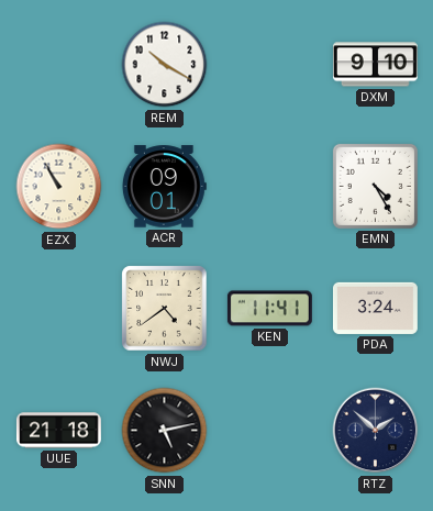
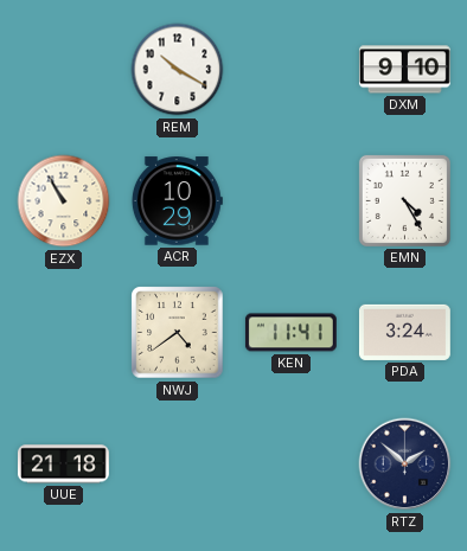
ACR: 09:01 -> 10:29 (177, 201)
SNN: 5:13 -> none (165, 431)
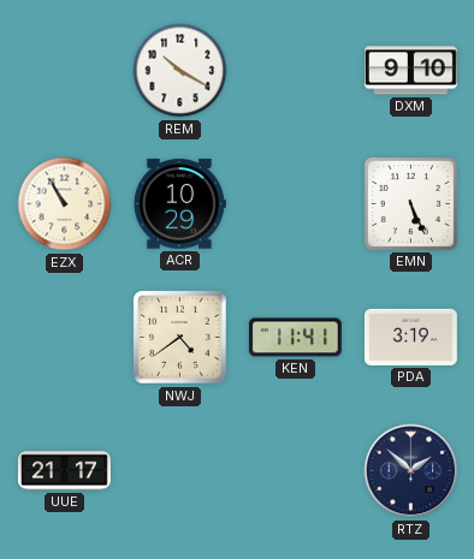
EMN: 4:25 -> 5:26 (410, 203)
PDA: 3:24 -> 3:19 (410, 337)
UUE: 21:18 -> 21:17 (64, 471)
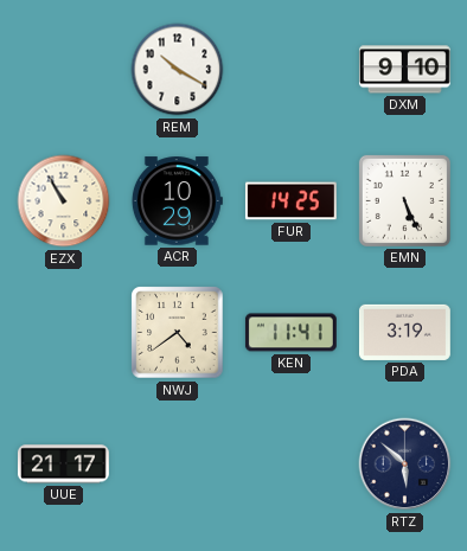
FUR: none -> 14:25 (290, 201)
RTZ: 1:52 -> 5:52 (405, 464)
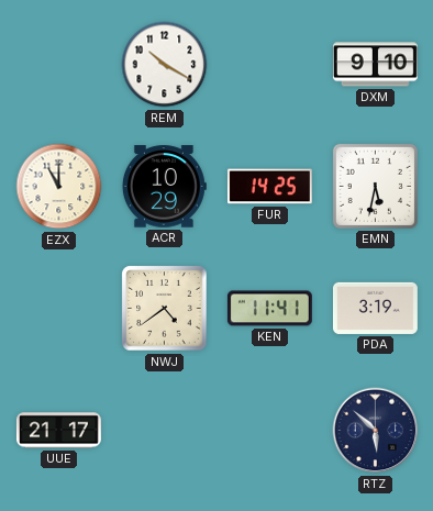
EZX: 10:55 -> 11:00 (59, 187)
EMN: 5:26 -> 5:32 (375, 186)
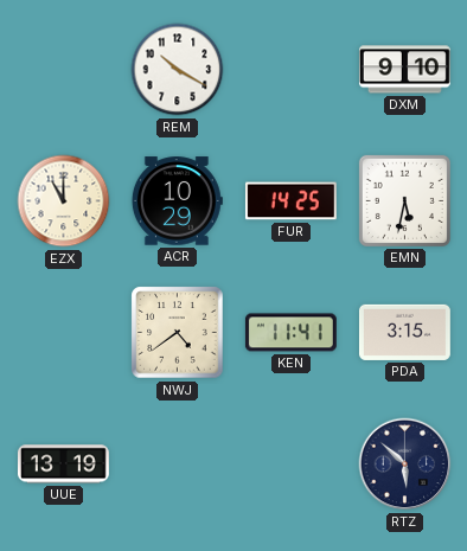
PDA: 3:19 -> 3:15 (404, 332)
UUE: 21:17 -> 13:19 (63, 464)
